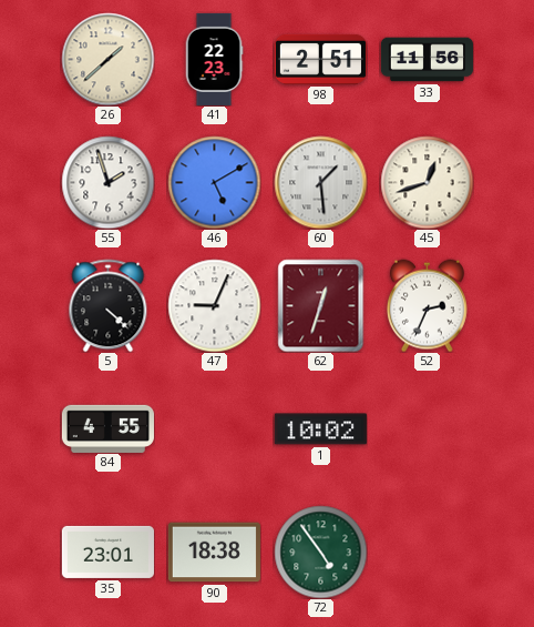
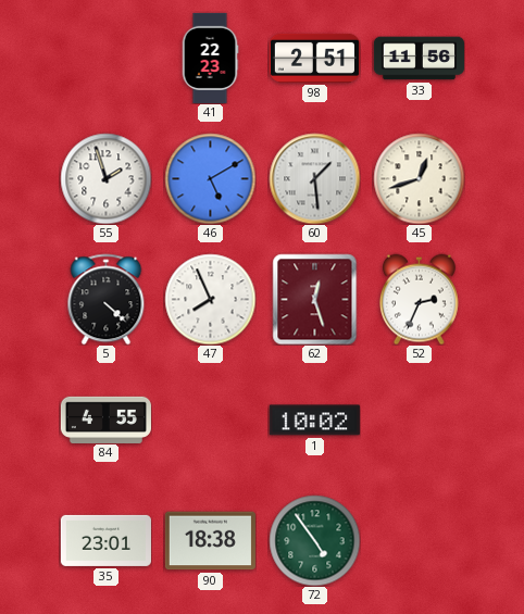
26: 1:38 -> none (107, 59)
47: 9:04 -> 7:56 (210, 299)
62: 12:33 -> 12:27 (315, 299)
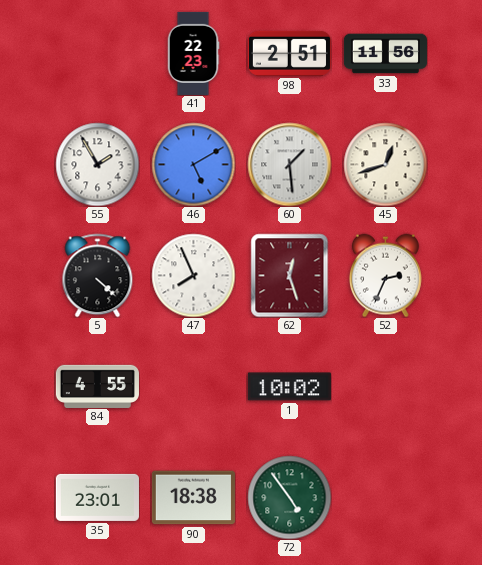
55: 1:57 -> 1:55 (97, 164)
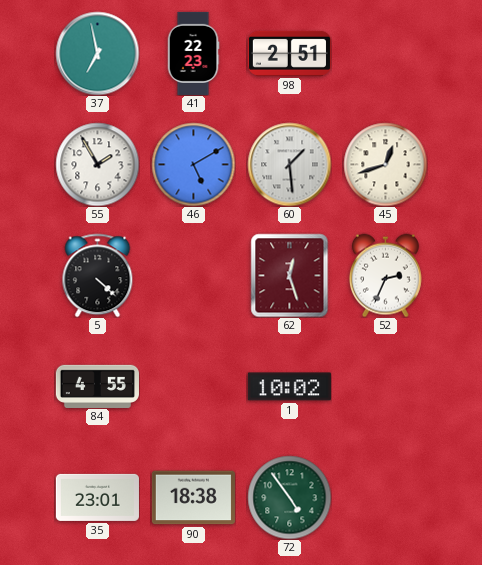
37: none -> 6:58 (97, 53)
33: 11:56 -> none (385, 54)
47: 7:56 -> none (193, 275)
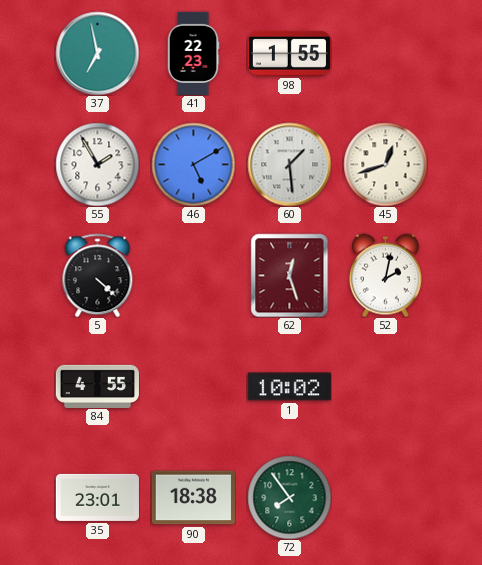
98: 2:51 -> 1:55 (289, 53)
52: 2:34 -> 2:02 (385, 275)
72: 4:54 -> 7:54 (289, 497)
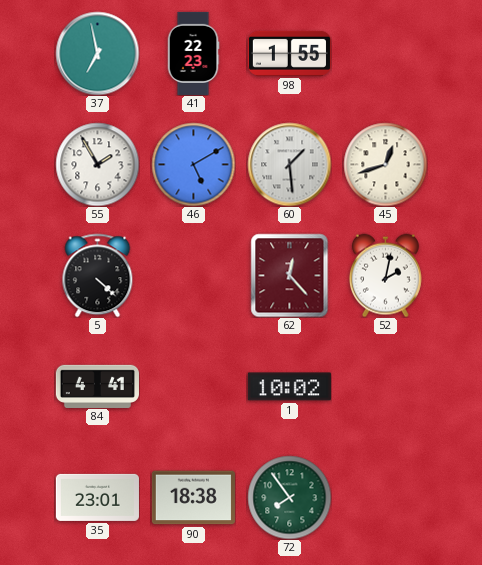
62: 12:27 -> 12:23 (290, 275)
84: 4:55 -> 4:41 (97, 386)
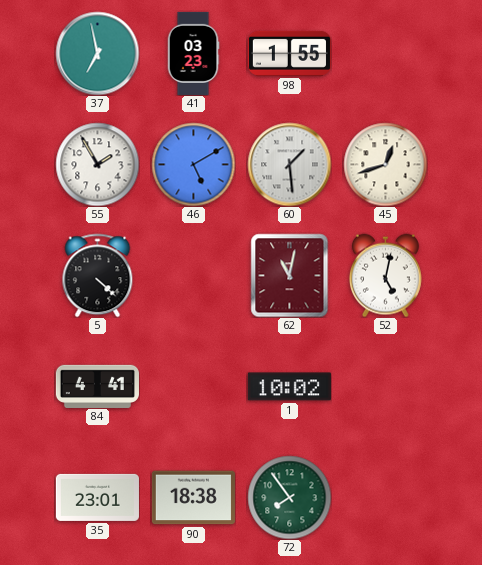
41: 22:23 -> 03:23 (193, 53)
62: 12:23 -> 11:02 (290, 275)
52: 2:02 -> 5:02 (385, 275)
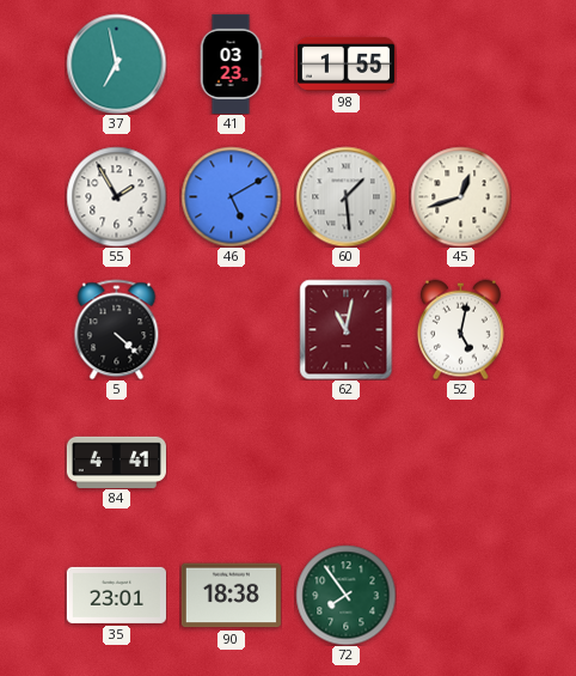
1: 10:02 -> none (289, 387)
